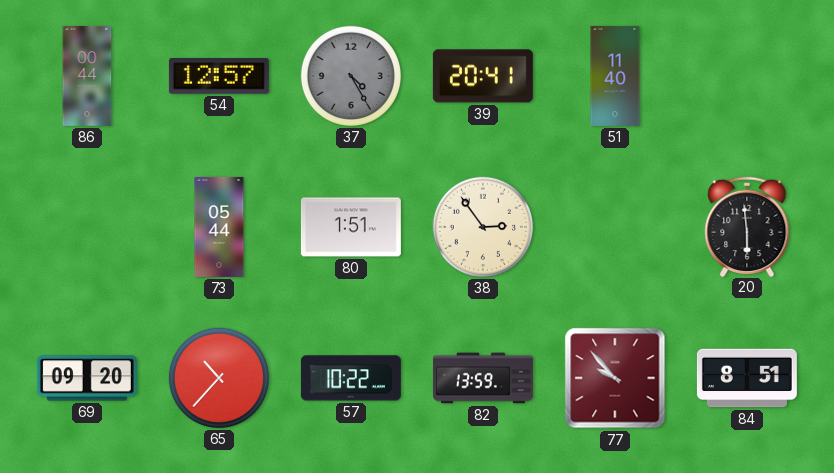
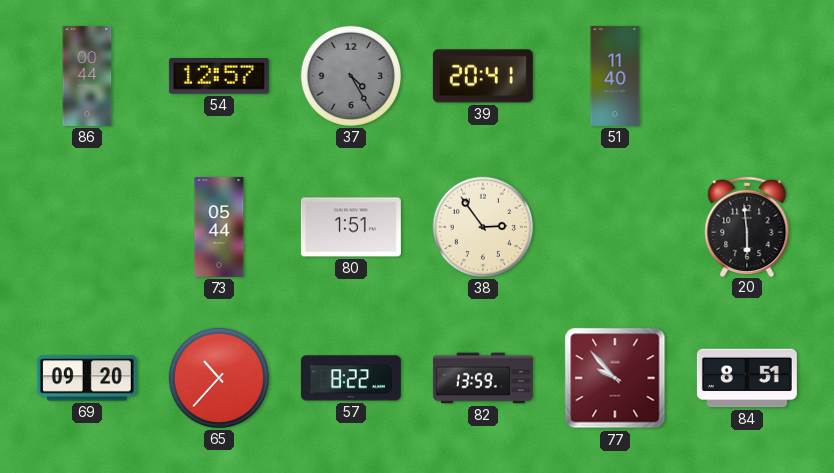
57: 10:22 -> 8:22 (351, 378)
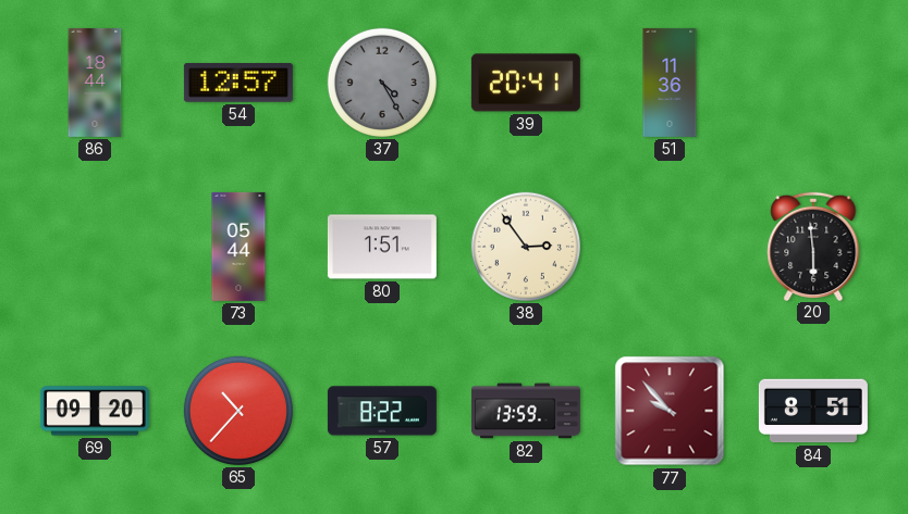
86: 00:44 -> 18:44 (95, 83)
51: 11:40 -> 11:36 (670, 83)
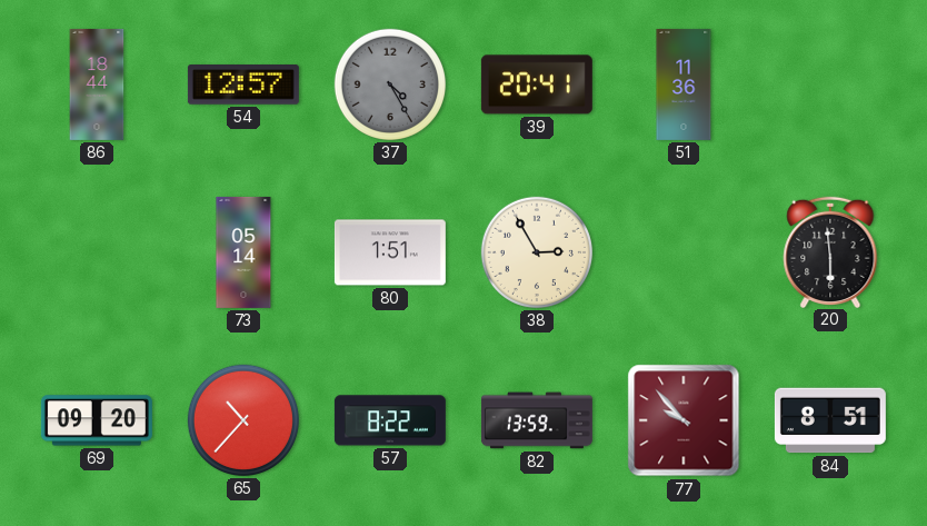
73: 05:44 -> 05:14 (243, 252)
38: 2:54 -> 2:55 (537, 252)
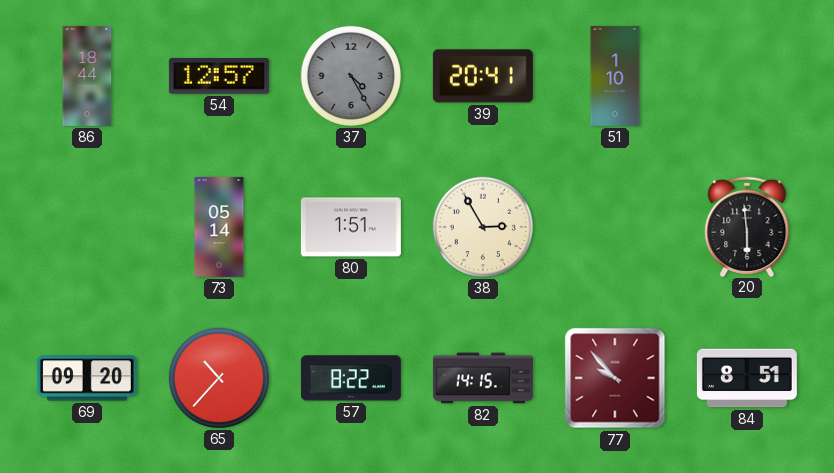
51: 11:36 -> 1:10 (615, 76)
82: 13:59 -> 14:15 (483, 378)
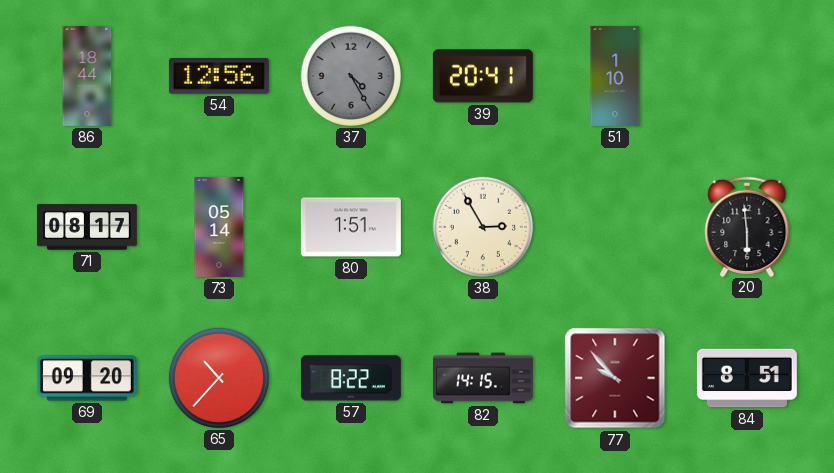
54: 12:57 -> 12:56 (219, 76)
71: none -> 08:17 (87, 227)
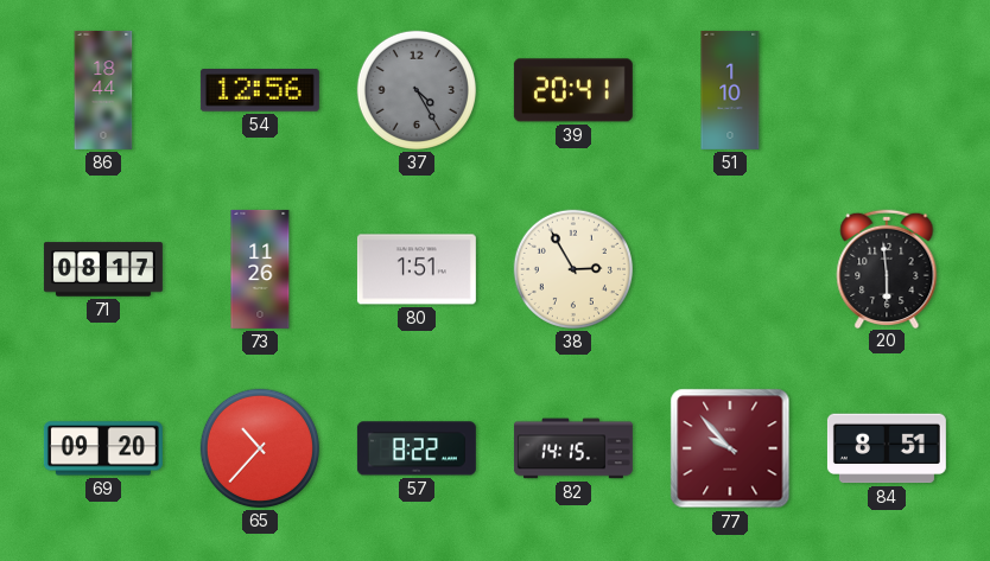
73: 05:14 -> 11:26 (260, 269)
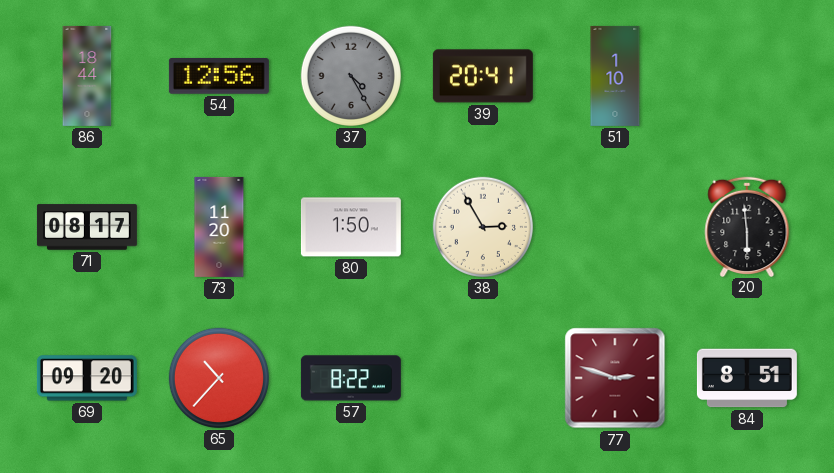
73: 11:26 -> 11:20 (219, 227)
80: 1:51 -> 1:50 (351, 227)
82: 14:15 -> none (573, 448)
77: 9:53 -> 2:48 (615, 378)
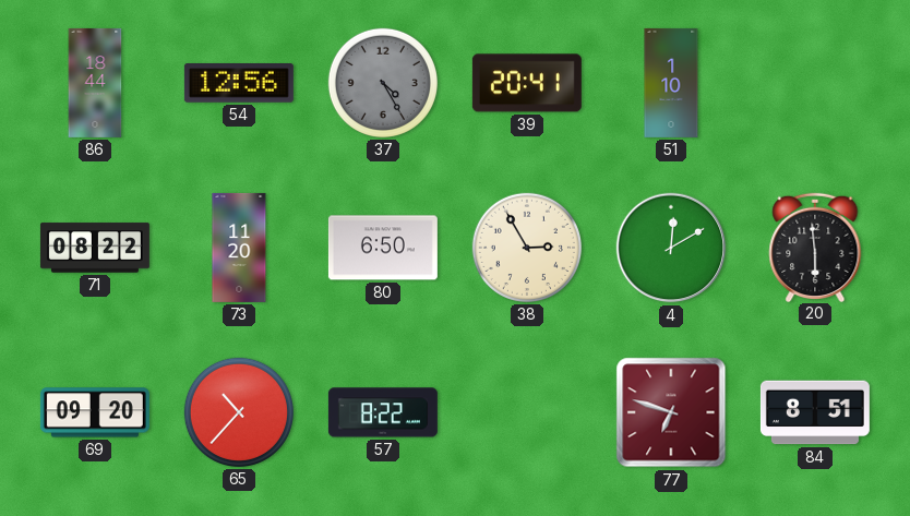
71: 08:17 -> 08:22 (95, 248)
80: 1:50 -> 6:50 (383, 248)
4: none -> 12:10 (671, 248)
77: 2:48 -> 6:48 (671, 412)
